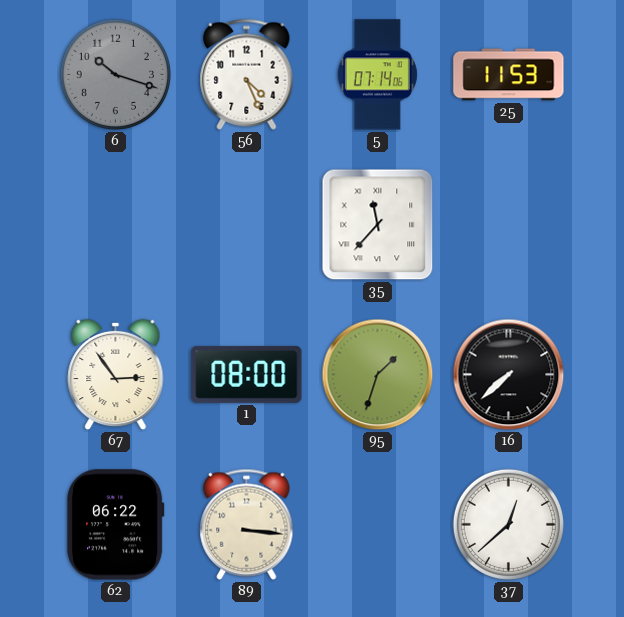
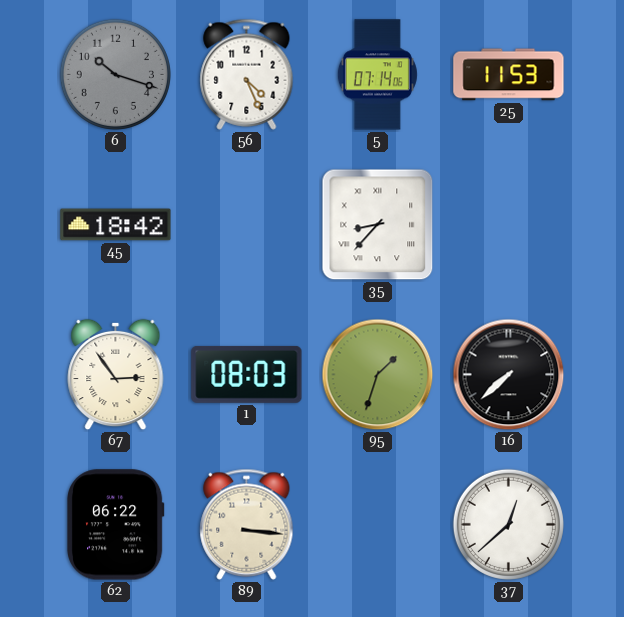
45: none -> 18:42 (116, 225)
35: 11:37 -> 8:37 (378, 225)
1: 08:00 -> 08:03 (247, 374)
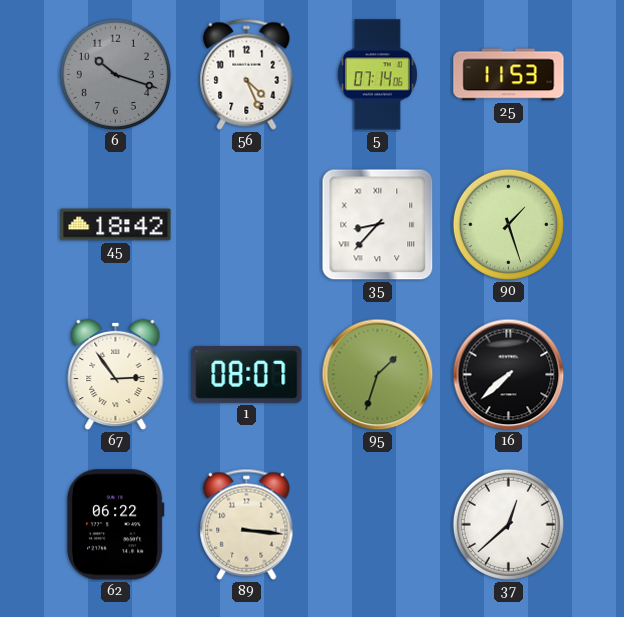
90: none -> 1:27 (508, 224)
1: 08:03 -> 08:07 (247, 374)
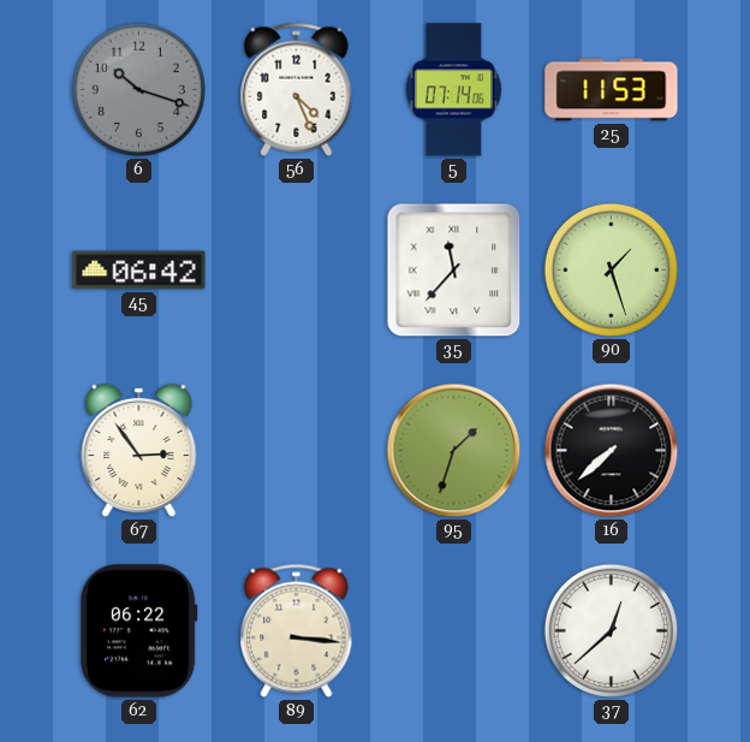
45: 18:42 -> 06:42 (139, 271)
35: 8:37 -> 11:37 (454, 271)
1: 08:07 -> none (247, 374)
